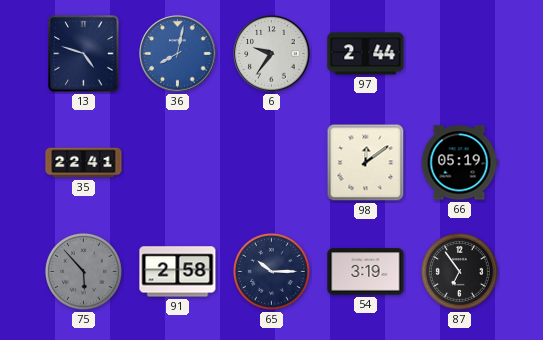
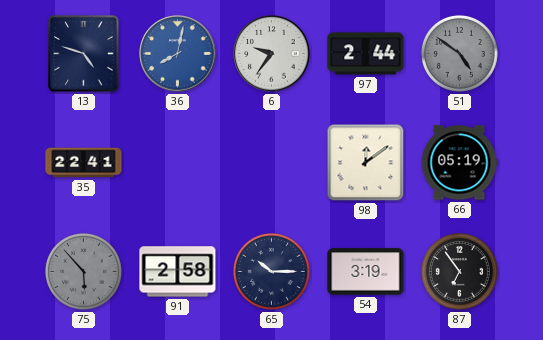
51: none -> 4:51 (459, 53)
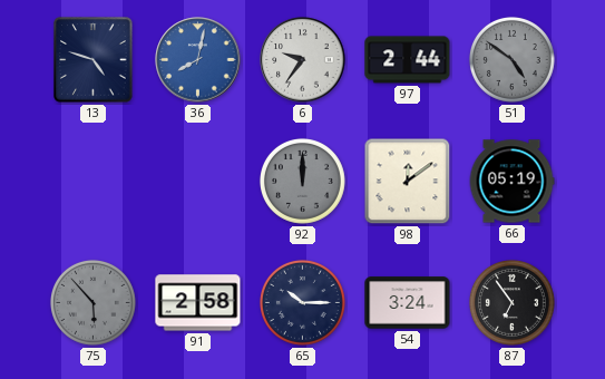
35: 22:41 -> none (84, 163)
92: none -> 12:00 (302, 181)
54: 3:19 -> 3:24 (408, 303)
